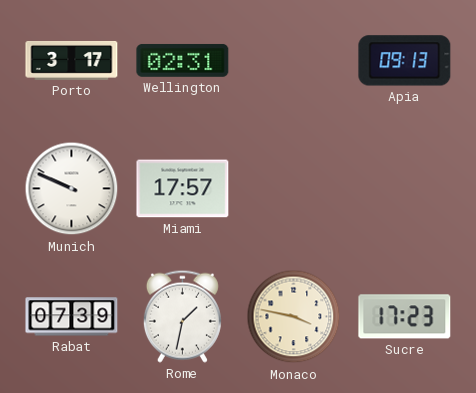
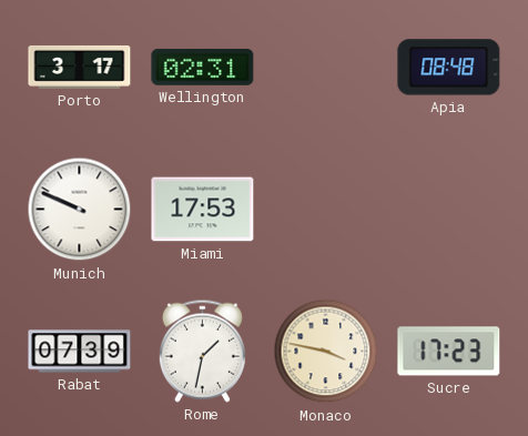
Apia: 09:13 -> 08:48 (449, 68)
Miami: 17:57 -> 17:53 (203, 210)
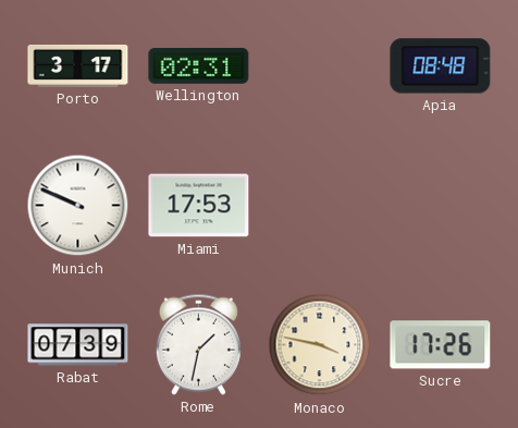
Sucre: 17:23 -> 17:26 (441, 345)
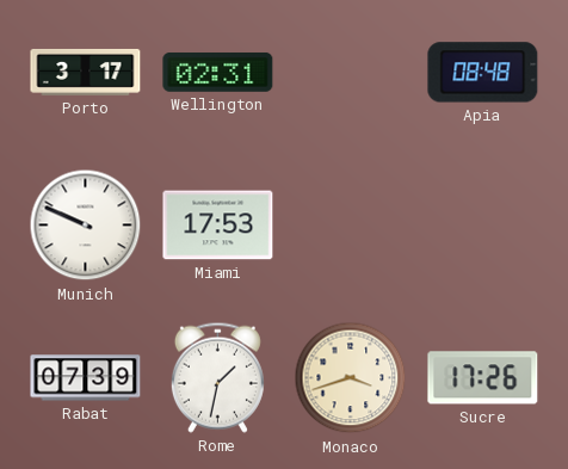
Monaco: 3:47 -> 3:42 (351, 378)
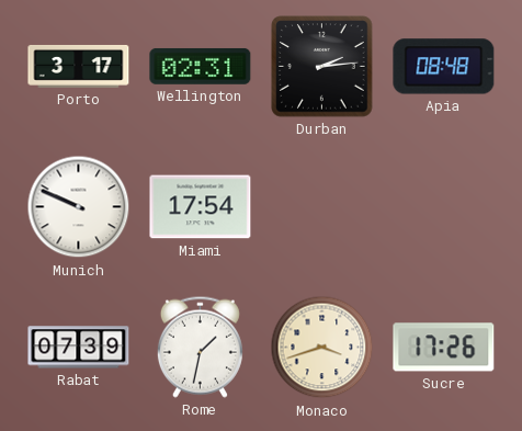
Durban: none -> 2:14 (322, 67)
Miami: 17:53 -> 17:54 (201, 207)
